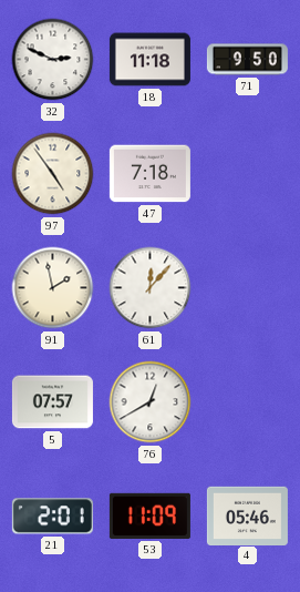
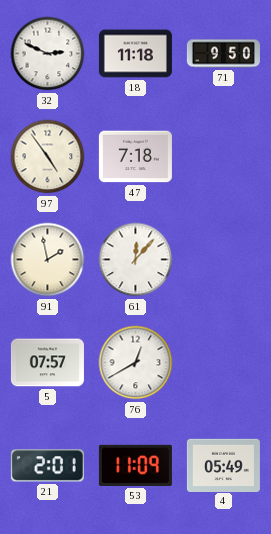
4: 05:46 -> 05:49 (223, 465)
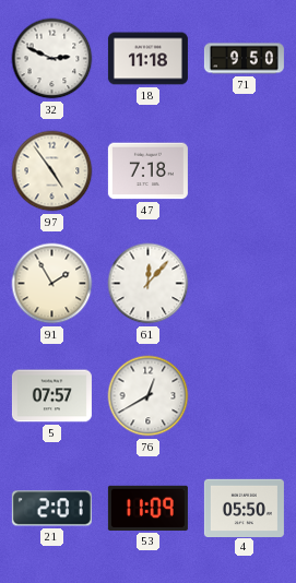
91: 1:58 -> 1:55 (52, 284)
4: 05:49 -> 05:50 (244, 508)
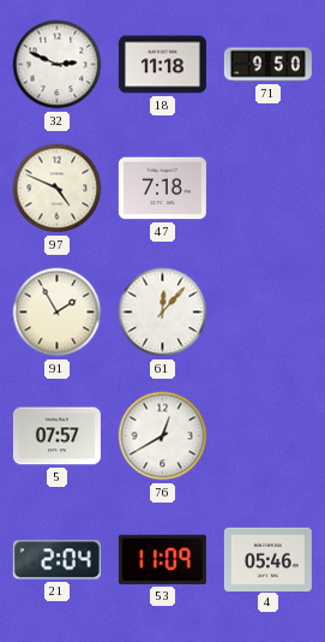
97: 4:54 -> 4:49 (58, 189)
21: 2:01 -> 2:04 (56, 560)
4: 05:50 -> 05:46 (267, 559)
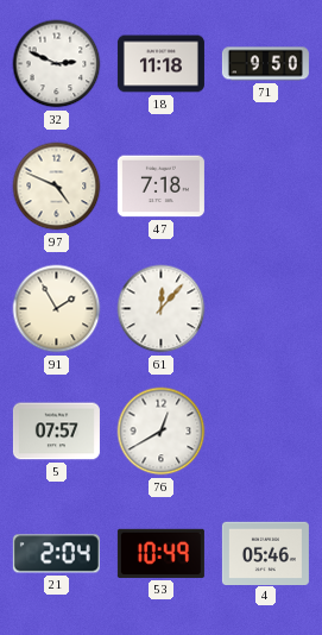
53: 11:09 -> 10:49 (160, 553)
